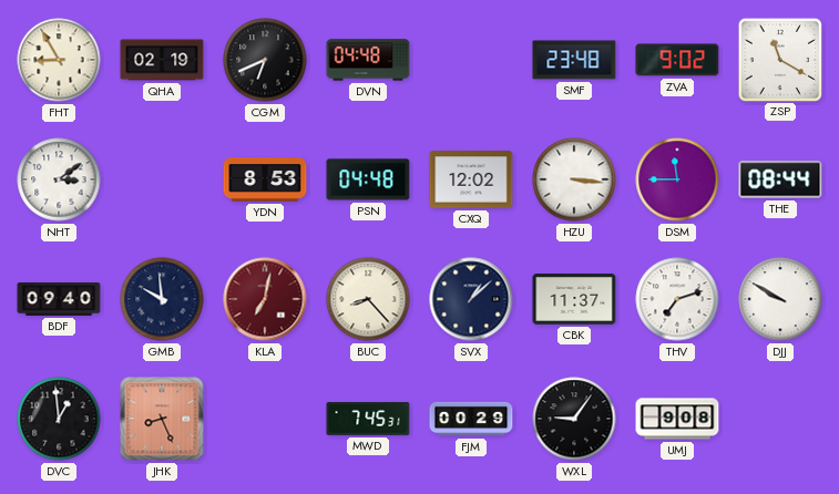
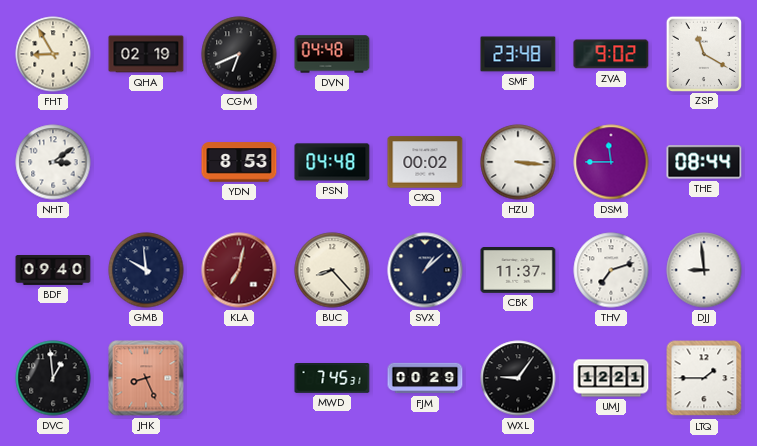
CXQ: 12:02 -> 00:02 (425, 162)
DJJ: 9:50 -> 8:59 (704, 270)
UMJ: 9:08 -> 12:21 (611, 378)
LTQ: none -> 1:45 (704, 378)
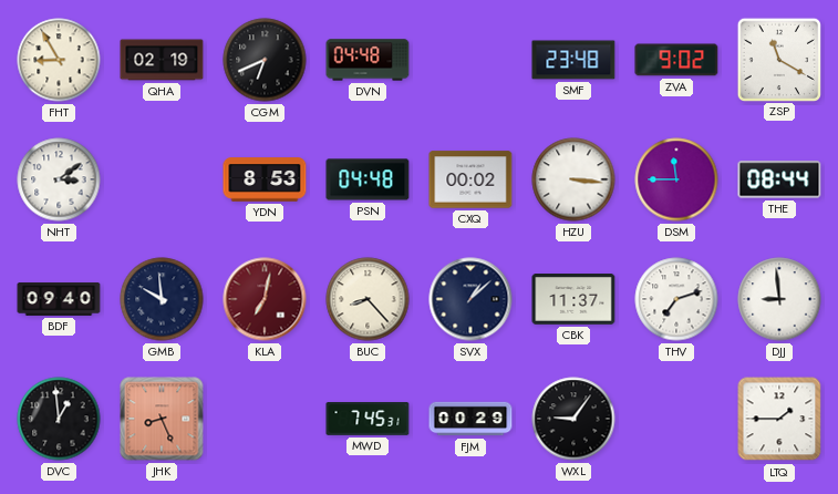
UMJ: 12:21 -> none (611, 378)
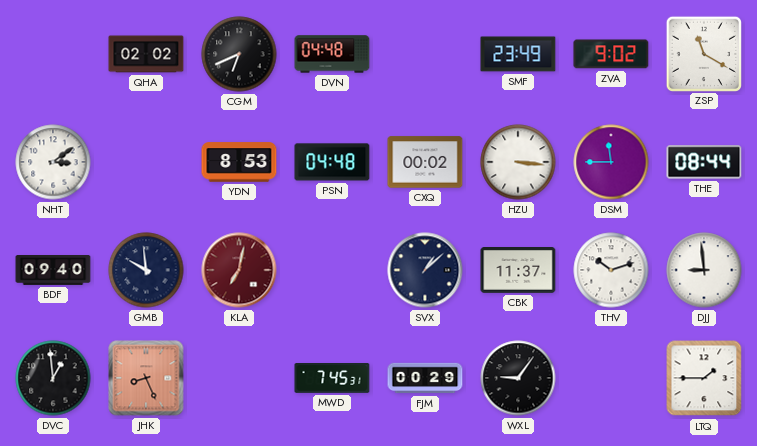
FHT: 8:55 -> none (59, 60)
QHA: 02:19 -> 02:02 (146, 54)
SMF: 23:48 -> 23:49 (518, 54)
BUC: 8:23 -> none (368, 299)
THV: 7:12 -> 10:12 (611, 270)
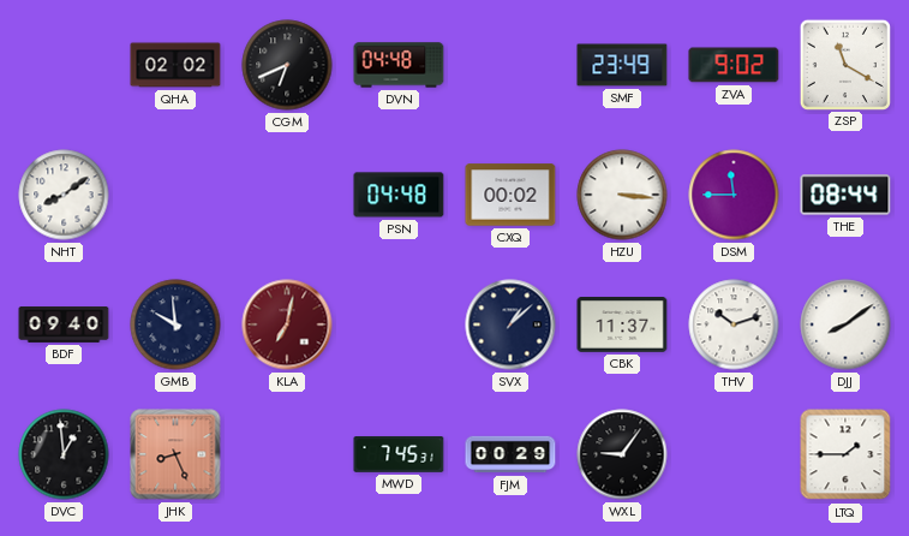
NHT: 3:09 -> 8:09 (64, 195)
YDN: 8:53 -> none (239, 162)
DJJ: 8:59 -> 8:09 (845, 324)
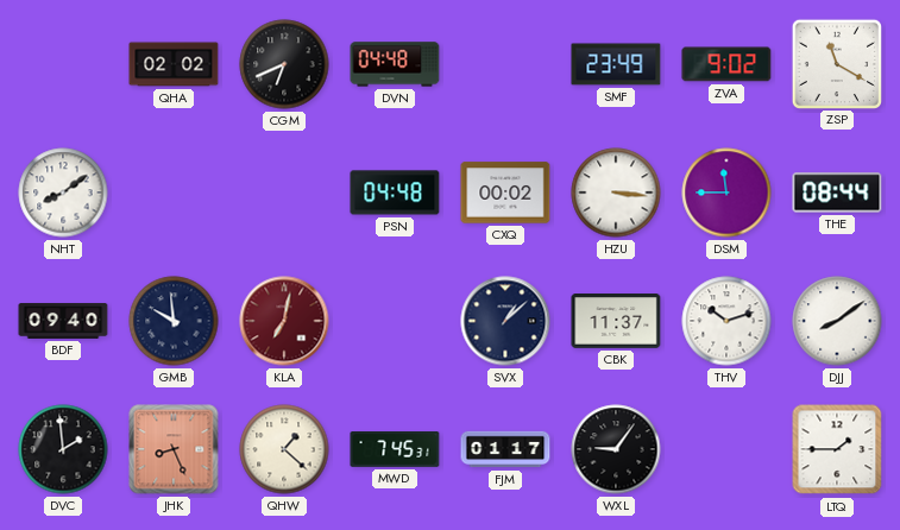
DVC: 12:59 -> 1:59 (63, 449)
QHW: none -> 1:22 (284, 449)
FJM: 00:29 -> 01:17 (505, 449)
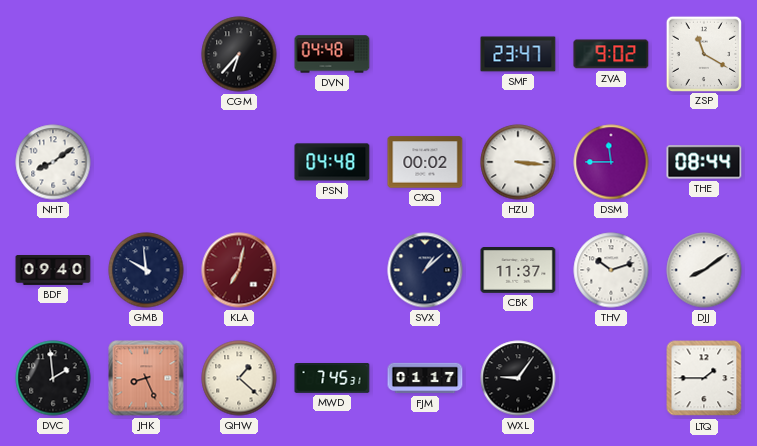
QHA: 02:02 -> none (174, 64)
CGM: 6:41 -> 6:37 (239, 54)
SMF: 23:49 -> 23:47 (518, 54)
